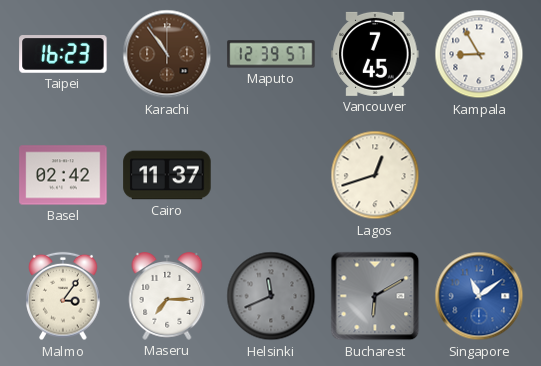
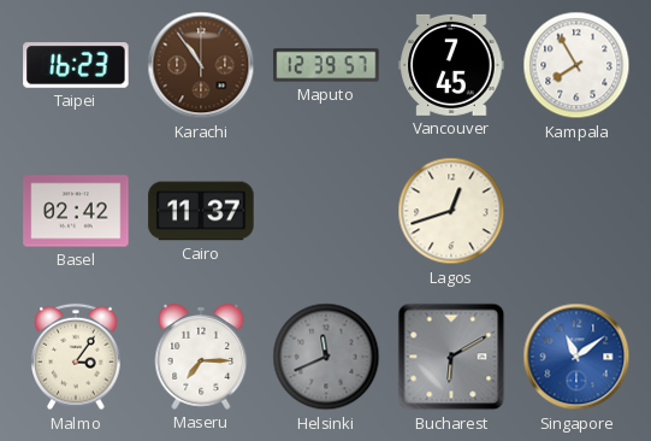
Kampala: 8:55 -> 7:55 (576, 65)
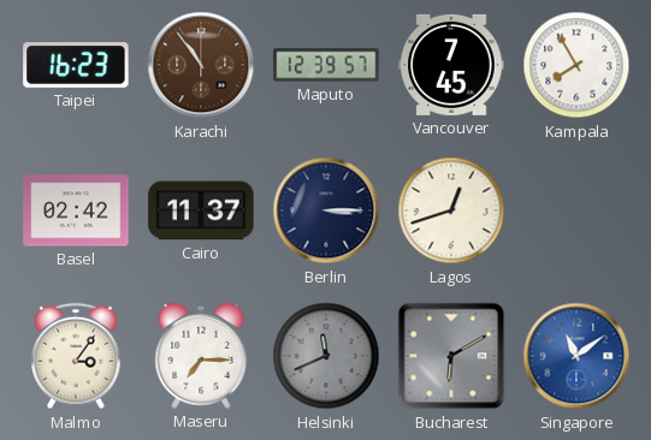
Berlin: none -> 3:15 (326, 210)
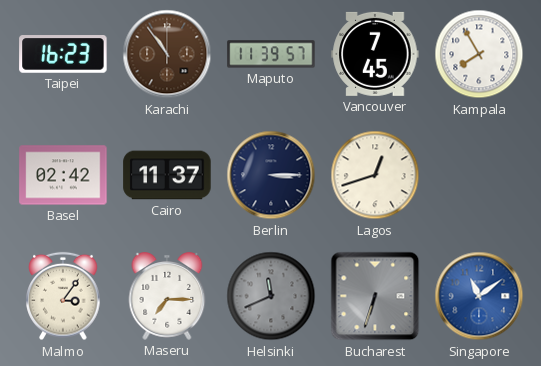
Maputo: 12:39 -> 11:39 (271, 54)
Bucharest: 6:10 -> 6:33 (375, 296)
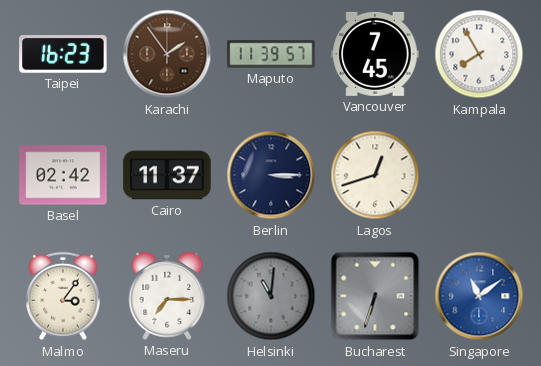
Karachi: 10:54 -> 1:54 (167, 54)
Helsinki: 11:41 -> 11:01 (271, 296)
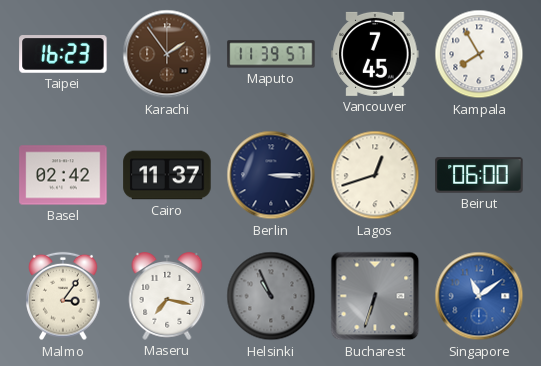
Beirut: none -> 06:00 (479, 175)
Maseru: 7:15 -> 7:17 (167, 296)
Helsinki: 11:01 -> 10:56 (271, 296)
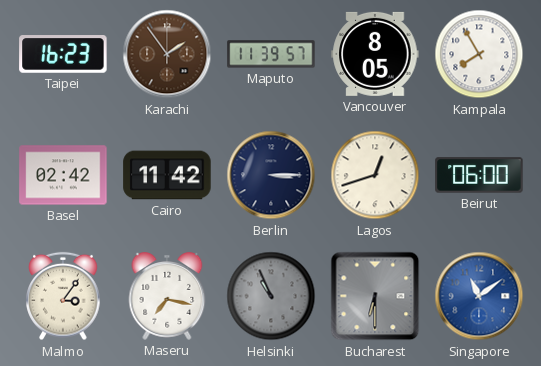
Vancouver: 7:45 -> 8:05 (375, 54)
Cairo: 11:37 -> 11:42 (167, 175)
Bucharest: 6:33 -> 6:30 (375, 296)
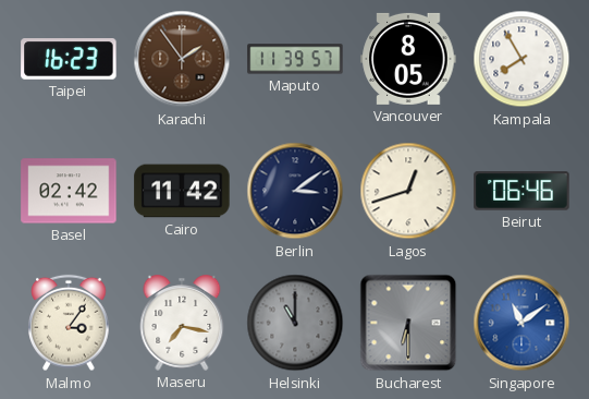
Berlin: 3:15 -> 3:09 (295, 191)
Beirut: 06:00 -> 06:46 (521, 191)
Helsinki: 10:56 -> 11:00 (295, 323)
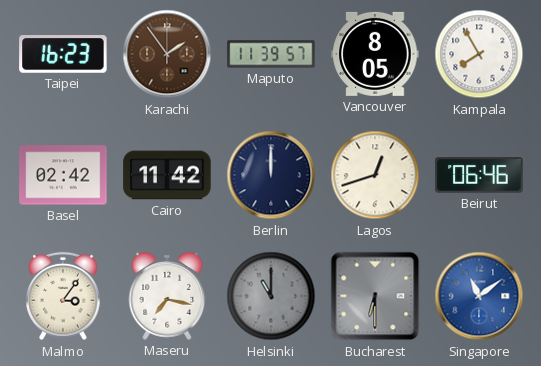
Berlin: 3:09 -> 12:00 (271, 175)
